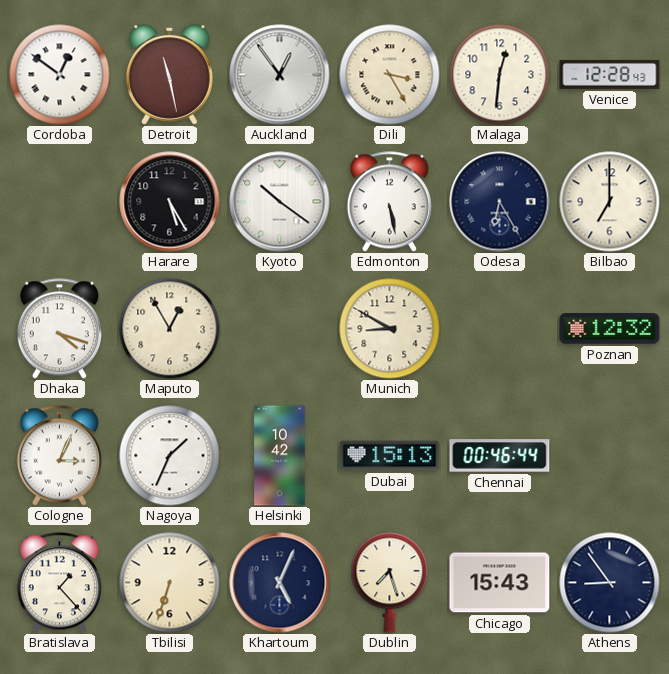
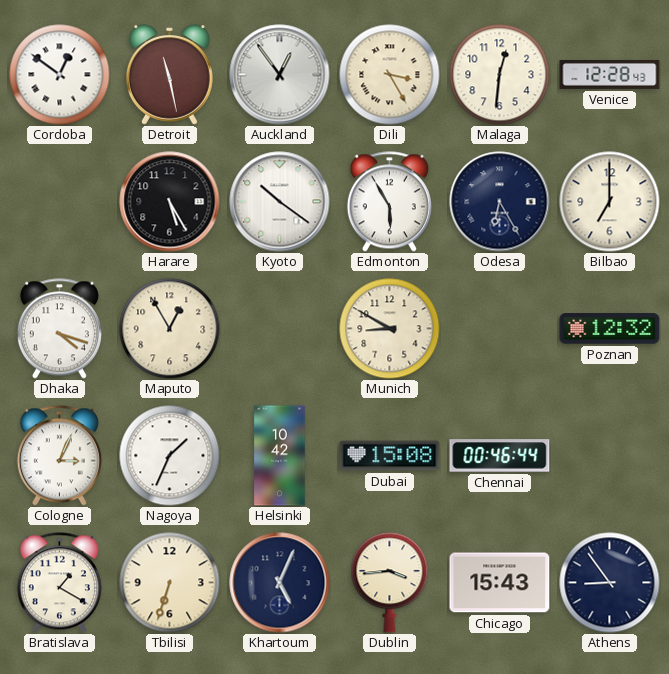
Edmonton: 5:28 -> 5:55 (389, 202)
Dubai: 15:13 -> 15:08 (390, 456)
Bratislava: 1:23 -> 1:20 (59, 583)
Dublin: 7:27 -> 3:44 (390, 583)
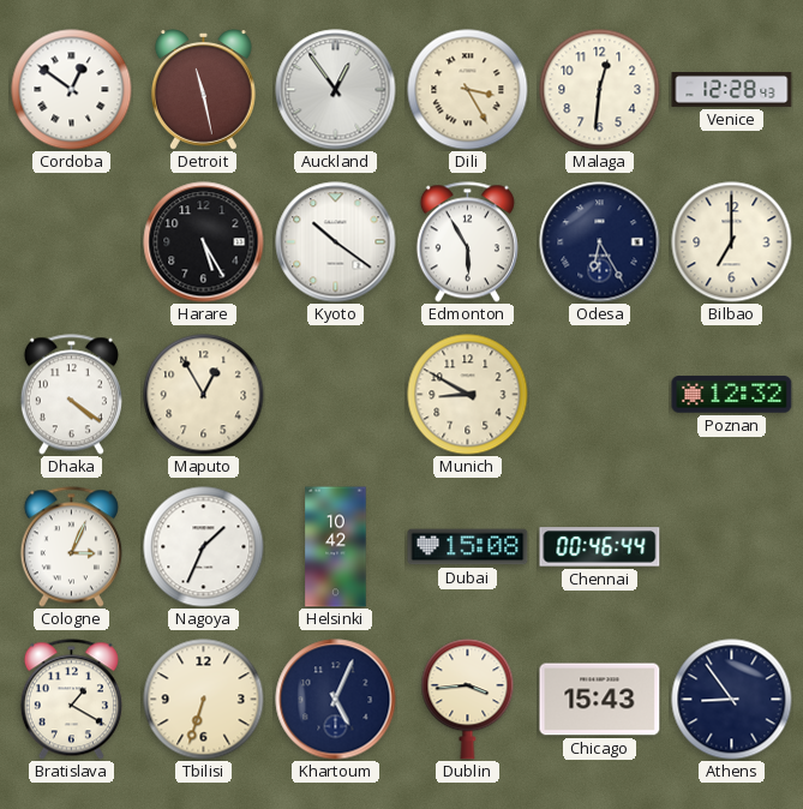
Dhaka: 4:18 -> 4:21 (71, 395)
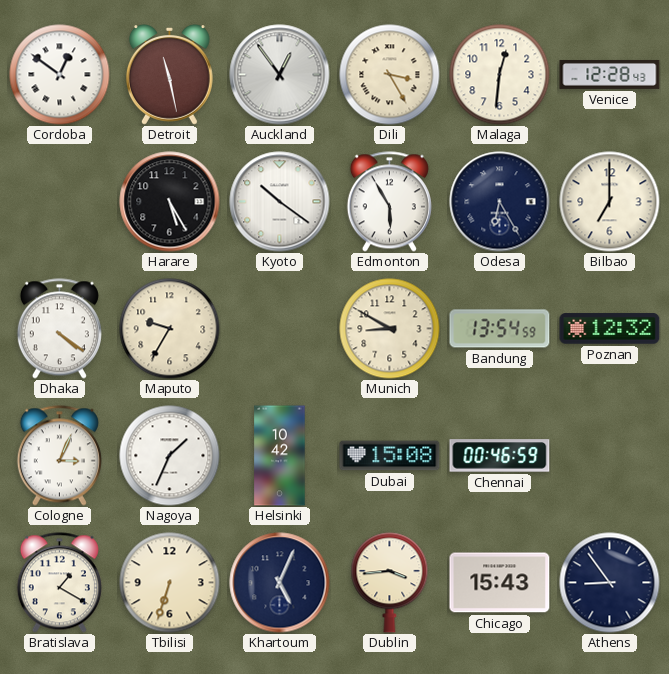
Maputo: 12:55 -> 9:35 (170, 329)
Bandung: none -> 13:54 (500, 329)
Chennai: 00:46:44 -> 00:46:59 (500, 456)
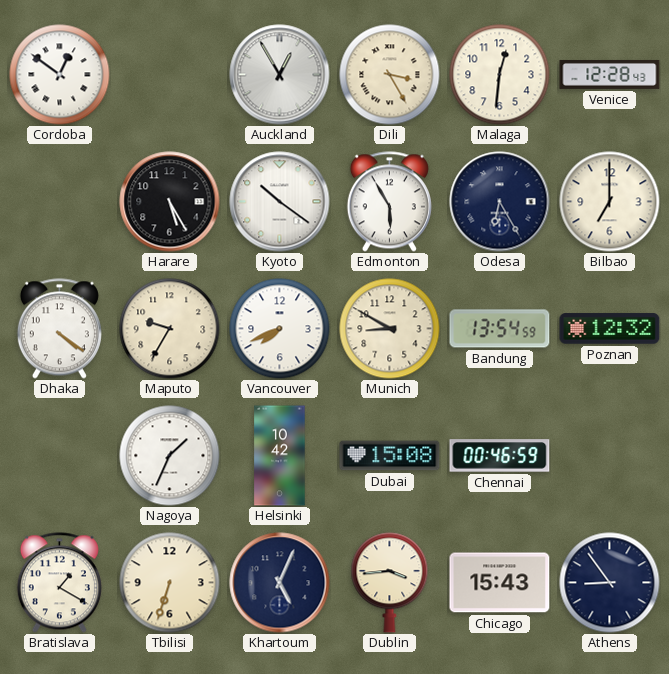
Detroit: 11:28 -> none (169, 75)
Auckland: 12:54 -> 12:55 (280, 75)
Vancouver: none -> 7:41 (280, 329)
Cologne: 3:04 -> none (59, 456)
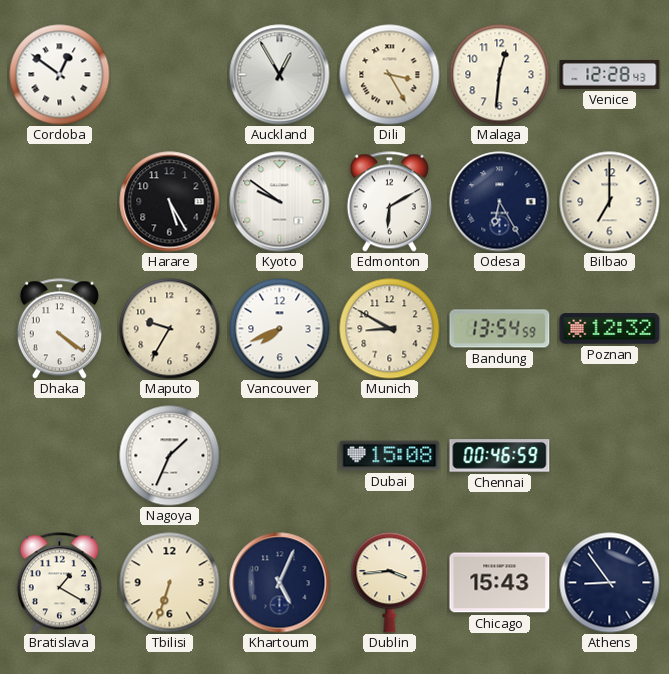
Kyoto: 10:21 -> 9:51 (280, 202)
Edmonton: 5:55 -> 6:10 (389, 202)
Helsinki: 10:42 -> none (280, 456)
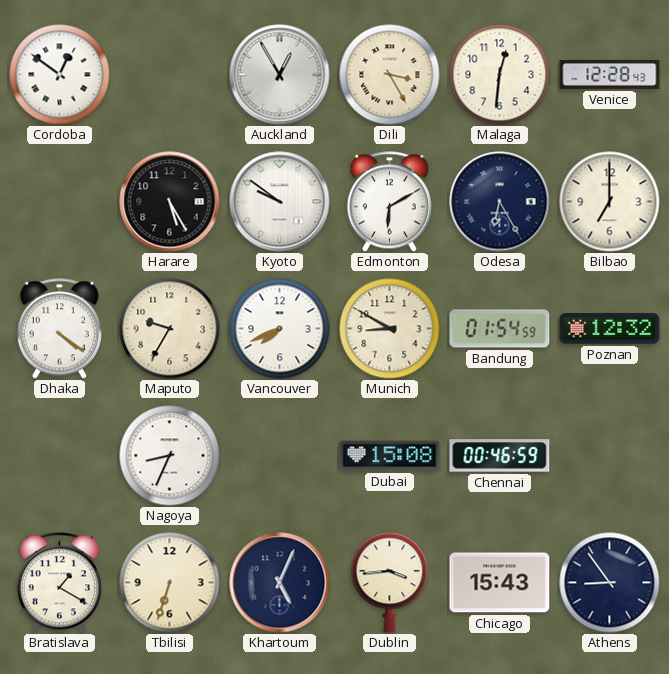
Bandung: 13:54 -> 01:54 (500, 329)
Nagoya: 1:34 -> 8:34 (170, 456)
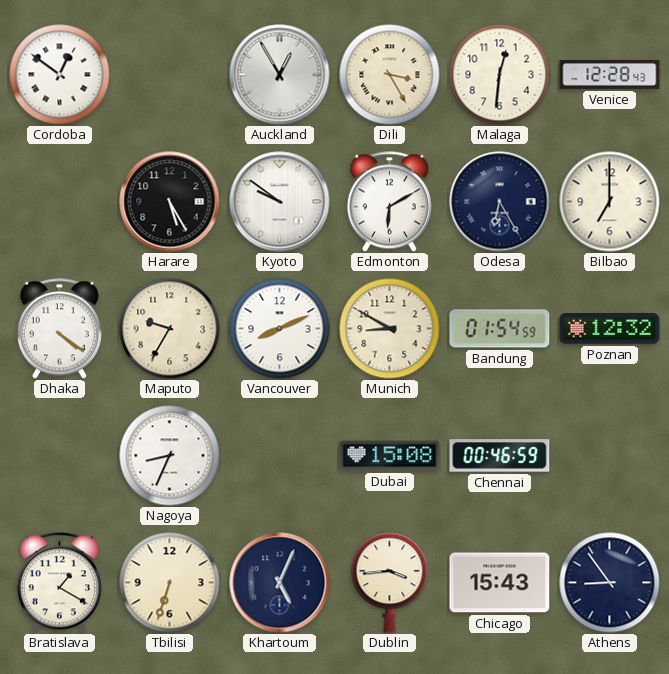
Vancouver: 7:41 -> 8:11 (280, 329)
